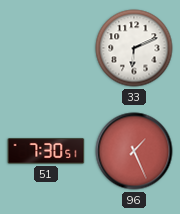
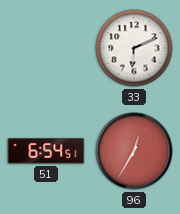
51: 7:30 -> 6:54 (46, 151)
96: 1:26 -> 12:35 (134, 151)
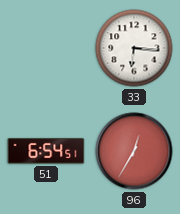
33: 6:11 -> 6:16 (134, 48)
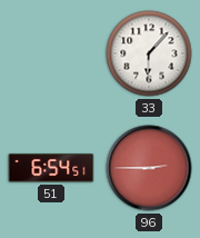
33: 6:16 -> 6:07 (149, 53)
96: 12:35 -> 2:45 (149, 168)
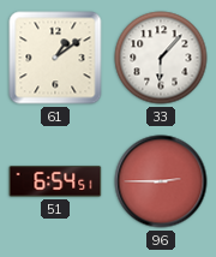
61: none -> 1:09 (55, 58)
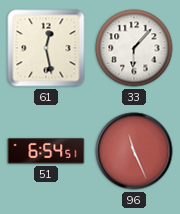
61: 1:09 -> 12:28 (46, 48)
96: 2:45 -> 11:26 (134, 151)
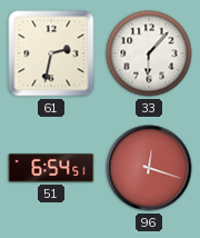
61: 12:28 -> 2:32 (51, 53)
96: 11:26 -> 12:18 (149, 168)
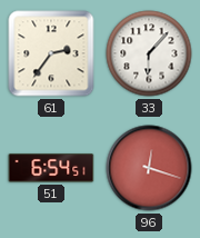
61: 2:32 -> 2:36 (51, 53)
